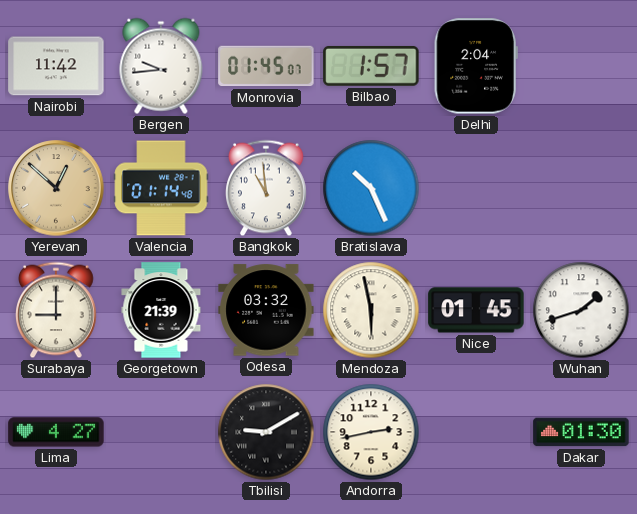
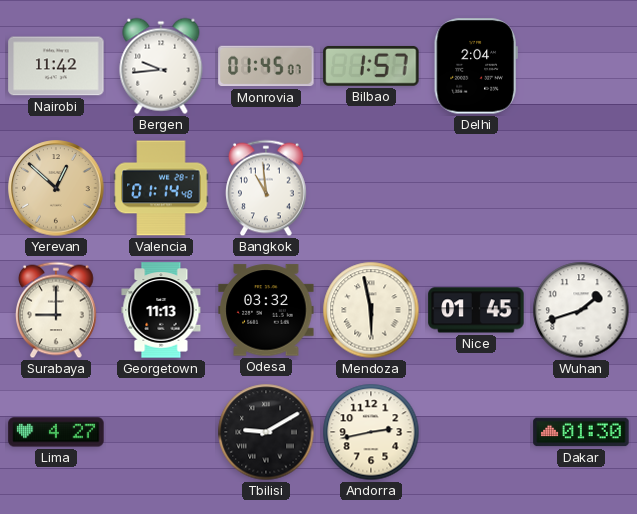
Bratislava: 10:26 -> none (371, 188)
Georgetown: 21:39 -> 11:13 (161, 310)
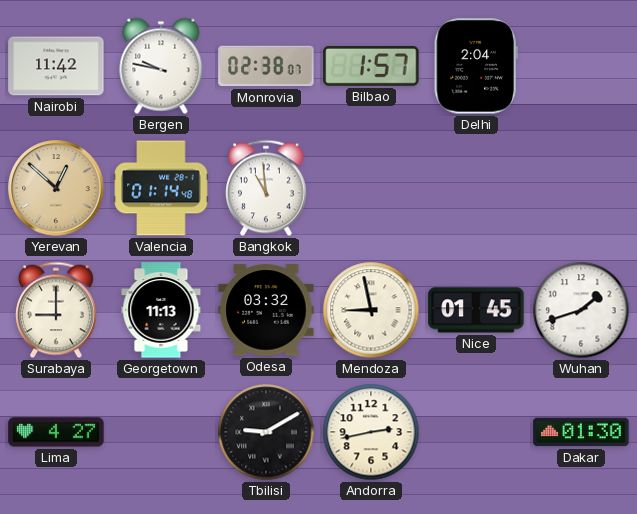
Bergen: 9:44 -> 9:47 (161, 66)
Monrovia: 01:45 -> 02:38 (266, 66)
Mendoza: 5:58 -> 8:58 (371, 310)
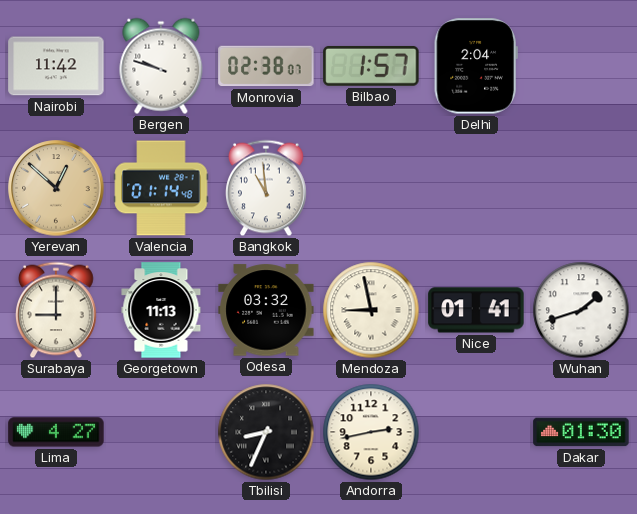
Bergen: 9:47 -> 9:48 (161, 66)
Nice: 01:45 -> 01:41 (476, 310)
Tbilisi: 9:10 -> 8:34 (266, 432)
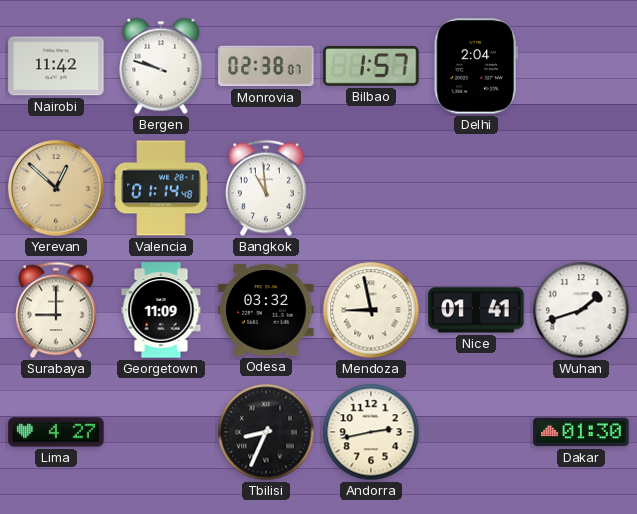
Georgetown: 11:13 -> 11:09 (161, 310)
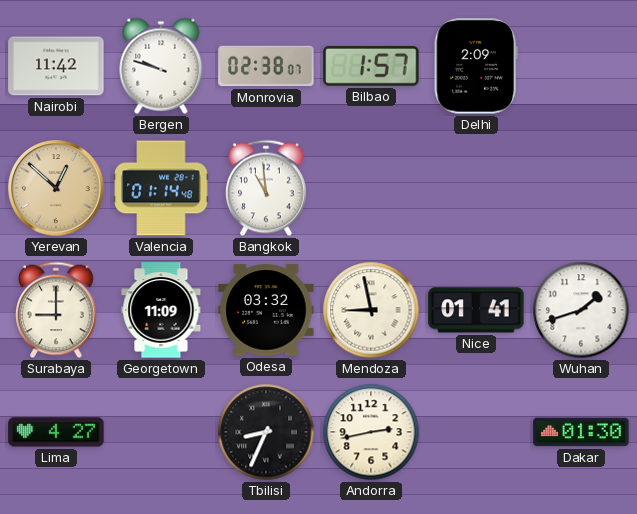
Delhi: 2:04 -> 2:09 (476, 66)
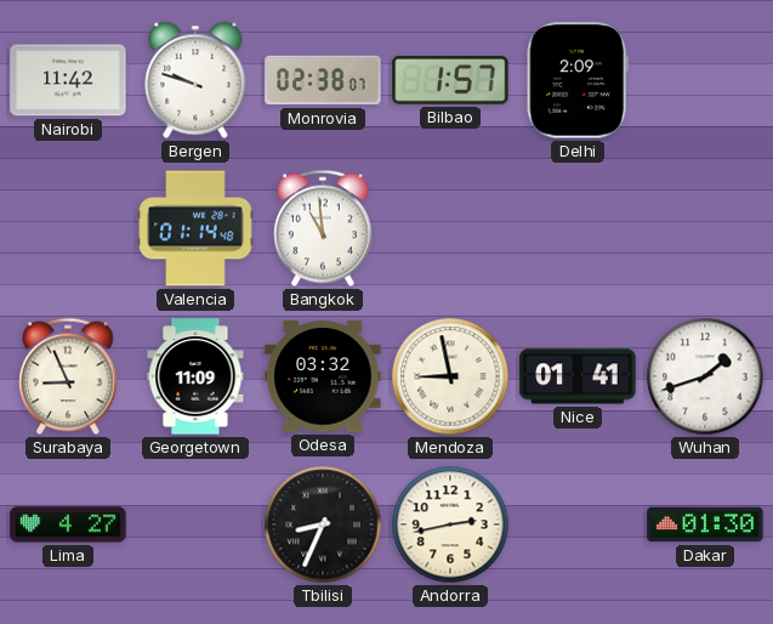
Yerevan: 12:52 -> none (56, 188)
Surabaya: 9:00 -> 8:56 (69, 376)
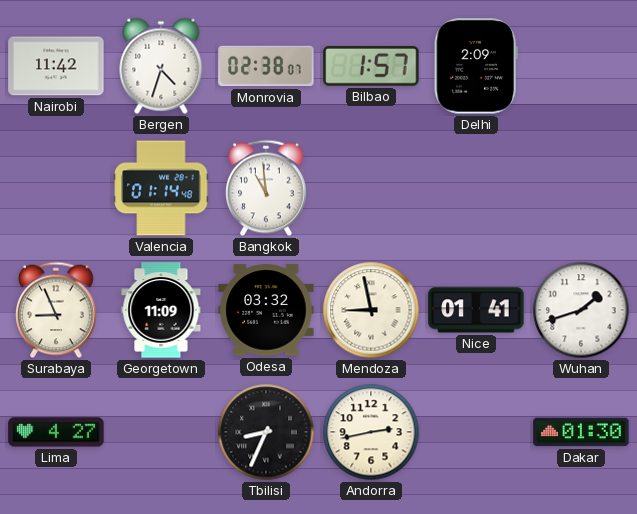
Bergen: 9:48 -> 4:33 (161, 66)
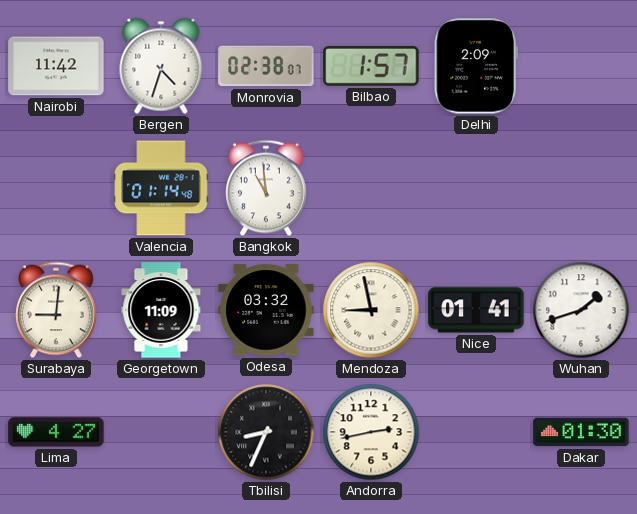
Surabaya: 8:56 -> 9:01 (57, 310)
